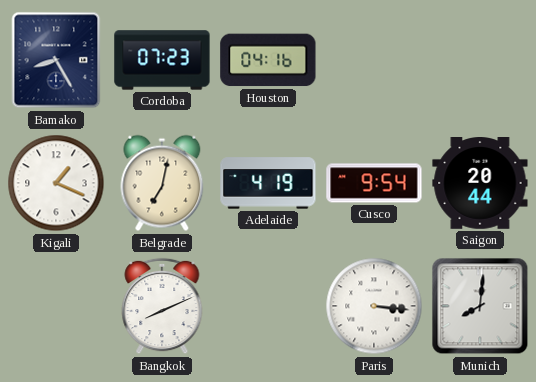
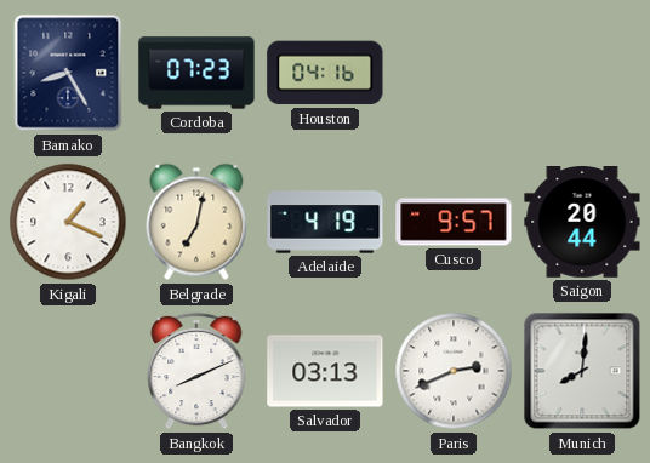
Cusco: 9:54 -> 9:57 (454, 222)
Salvador: none -> 03:13 (325, 371)
Paris: 3:16 -> 2:41 (454, 371)
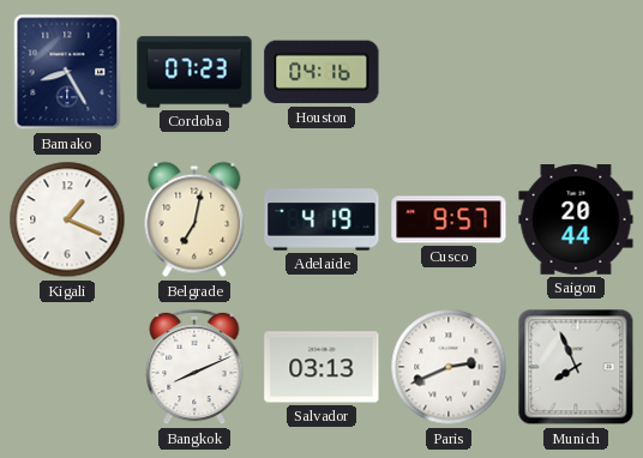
Munich: 8:01 -> 7:56 (576, 367)
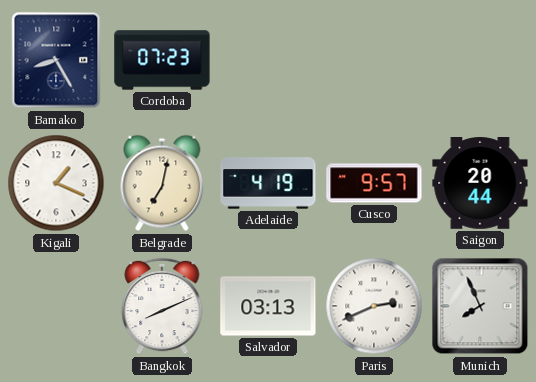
Houston: 04:16 -> none (321, 72)
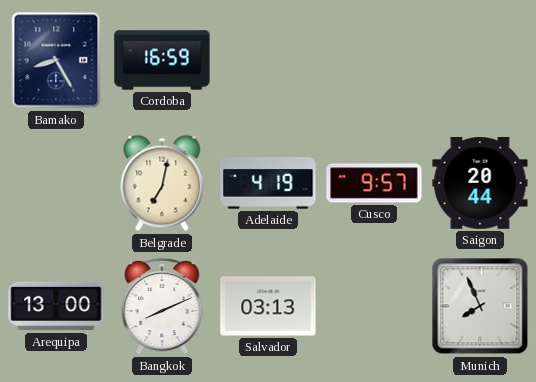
Cordoba: 07:23 -> 16:59 (162, 60)
Kigali: 1:19 -> none (56, 183)
Arequipa: none -> 13:00 (56, 306)
Paris: 2:41 -> none (374, 306)
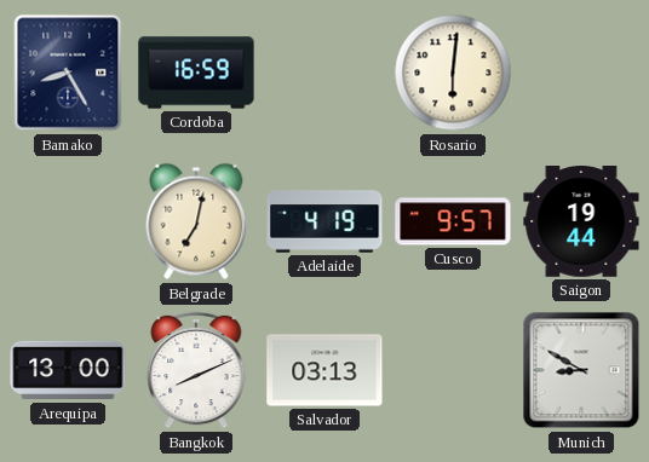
Rosario: none -> 6:01 (453, 73)
Saigon: 20:44 -> 19:44 (581, 223)
Munich: 7:56 -> 8:50 (581, 370)
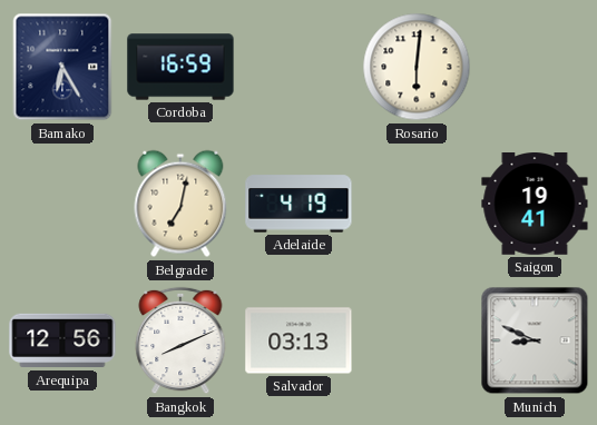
Bamako: 8:25 -> 6:25 (62, 67)
Cusco: 9:57 -> none (453, 221)
Saigon: 19:44 -> 19:41 (535, 205)
Arequipa: 13:00 -> 12:56 (62, 340)
Munich: 8:50 -> 8:49 (535, 340)
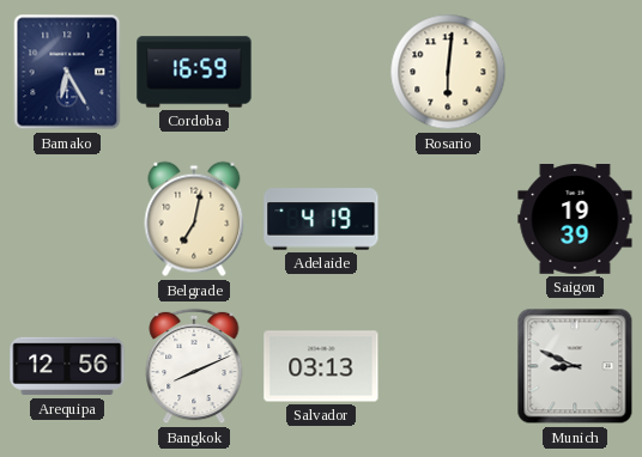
Saigon: 19:41 -> 19:39 (575, 220)
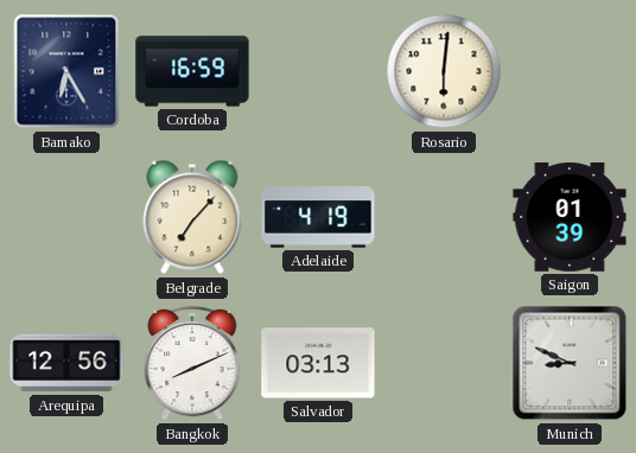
Belgrade: 7:02 -> 7:07 (192, 217)
Saigon: 19:39 -> 01:39 (570, 218)
